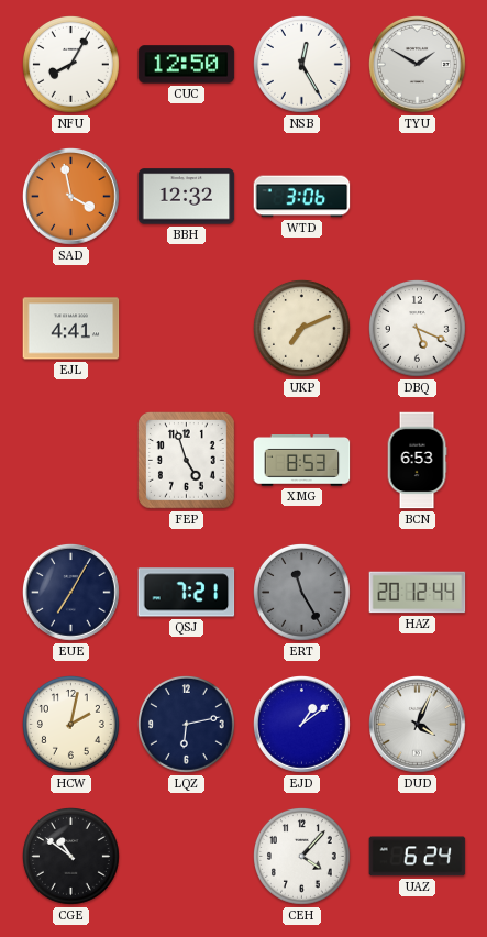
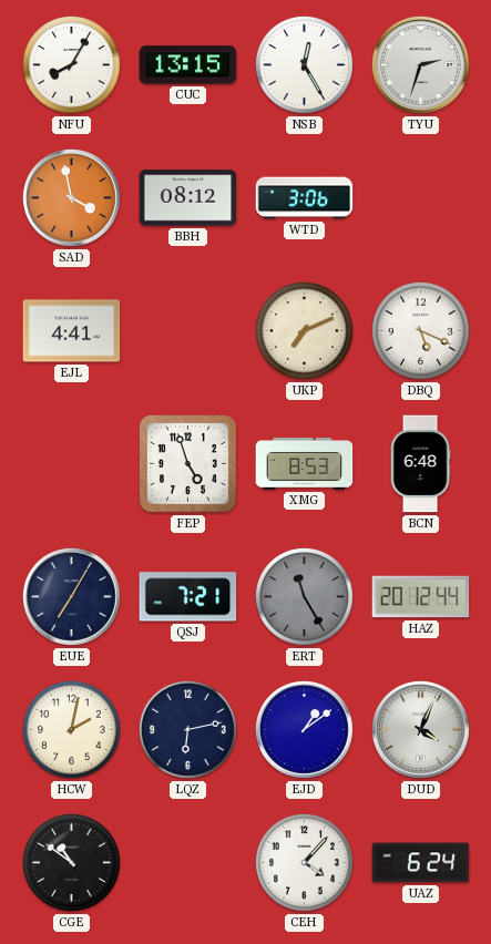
CUC: 12:50 -> 13:15 (188, 65)
TYU: 1:50 -> 2:33 (421, 65)
BBH: 12:32 -> 08:12 (188, 198)
BCN: 6:53 -> 6:48 (420, 464)
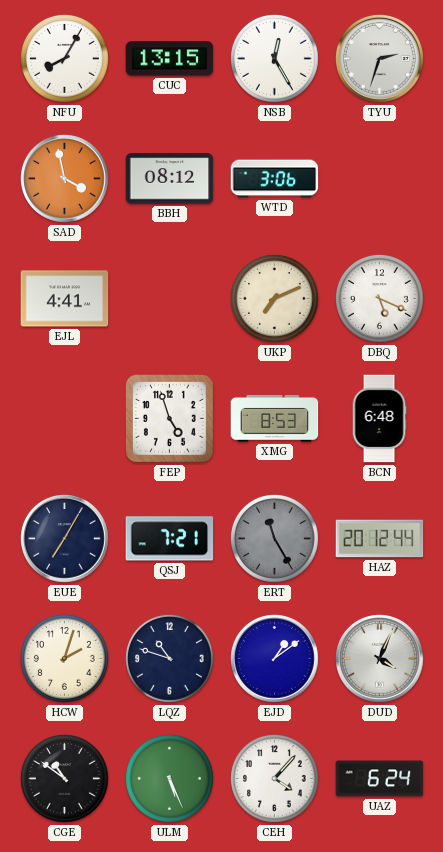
HCW: 2:02 -> 2:03 (65, 659)
LQZ: 6:13 -> 10:48 (170, 659)
ULM: none -> 5:26 (170, 779)
